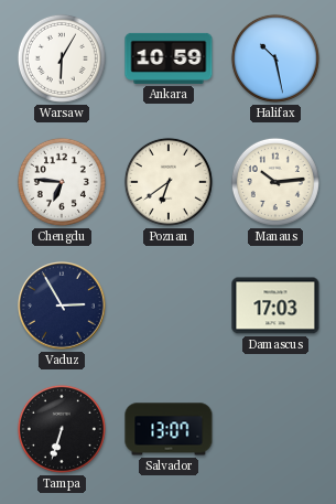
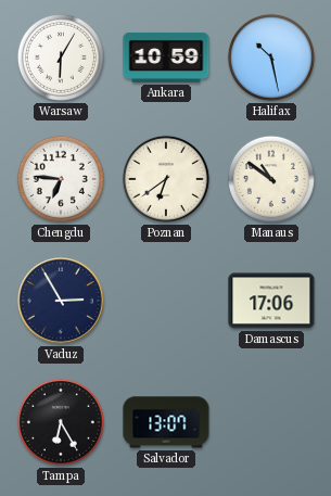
Manaus: 10:14 -> 10:51 (271, 179)
Damascus: 17:03 -> 17:06 (271, 301)
Tampa: 6:33 -> 6:25 (61, 422)
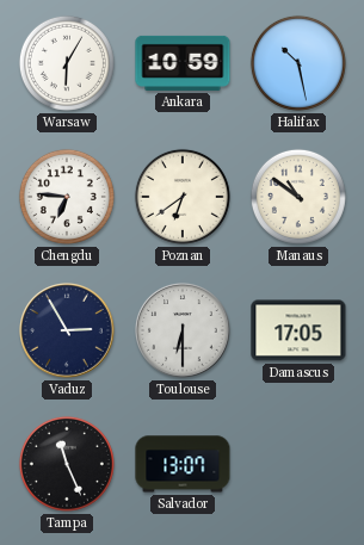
Toulouse: none -> 6:30 (183, 330)
Damascus: 17:06 -> 17:05 (298, 330)
Tampa: 6:25 -> 11:26 (67, 464)
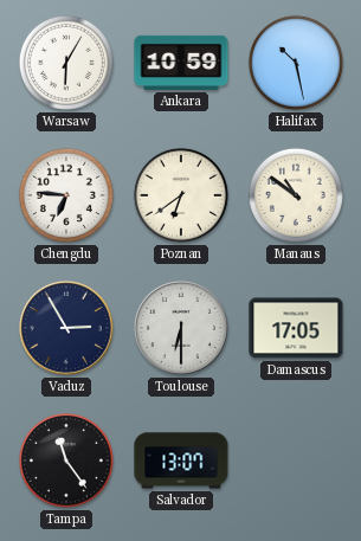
Tampa: 11:26 -> 11:24 (66, 461)
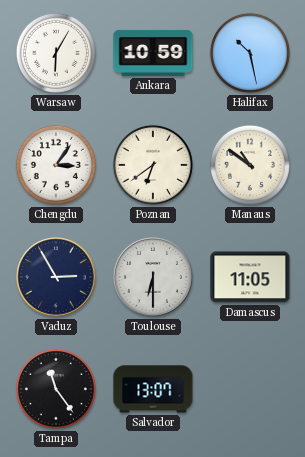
Chengdu: 6:46 -> 3:06 (56, 165)
Damascus: 17:05 -> 11:05 (250, 277)
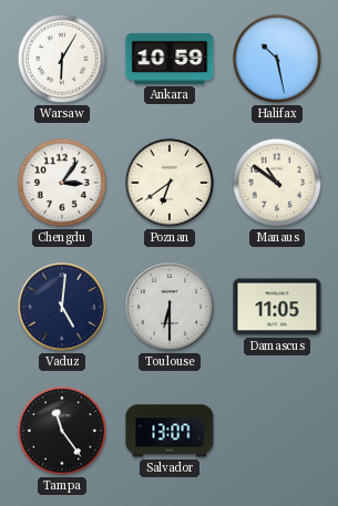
Vaduz: 2:55 -> 5:01 (62, 307)
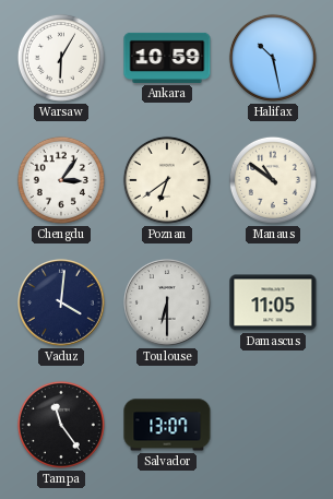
Vaduz: 5:01 -> 4:01 (61, 302)
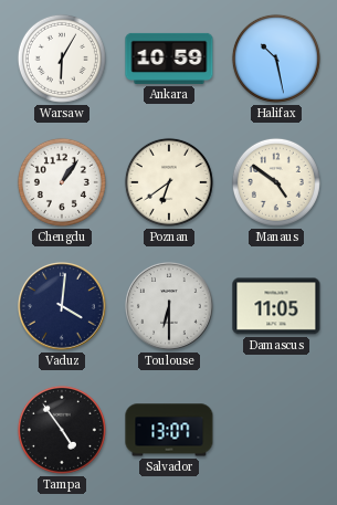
Chengdu: 3:06 -> 1:06 (62, 182)
Manaus: 10:51 -> 4:51 (276, 182)
Tampa: 11:24 -> 4:54 (62, 430)
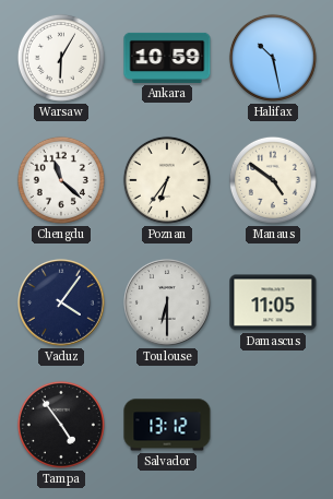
Chengdu: 1:06 -> 11:22 (61, 180)
Poznan: 6:39 -> 6:36 (167, 180)
Vaduz: 4:01 -> 4:06 (61, 302)
Salvador: 13:07 -> 13:12 (167, 425)
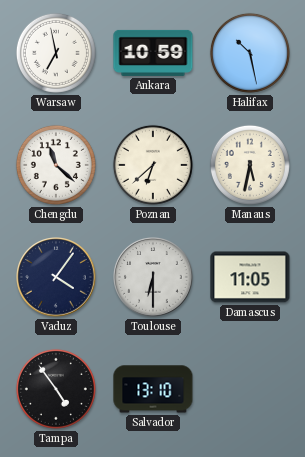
Warsaw: 6:05 -> 6:58 (56, 53)
Poznan: 6:36 -> 6:38 (153, 165)
Manaus: 4:51 -> 5:32 (250, 165)
Salvador: 13:12 -> 13:10 (153, 389)
